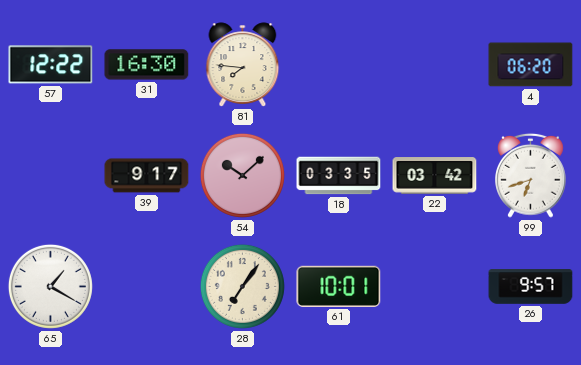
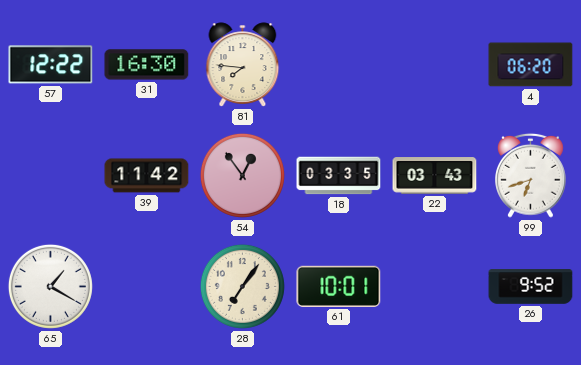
39: 9:17 -> 11:42 (147, 176)
54: 10:08 -> 12:54 (242, 175)
22: 03:42 -> 03:43 (435, 176)
26: 9:57 -> 9:52 (531, 287)
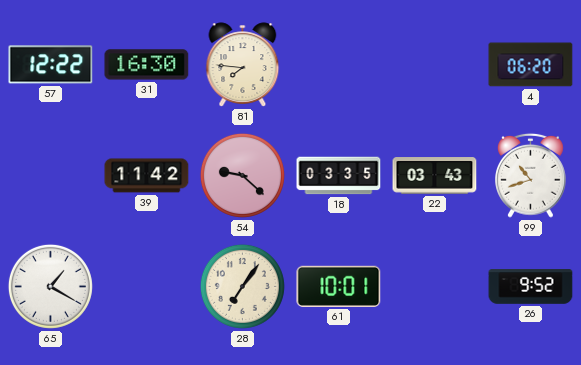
54: 12:54 -> 9:22 (242, 175)
99: 6:42 -> 10:42 (531, 175)
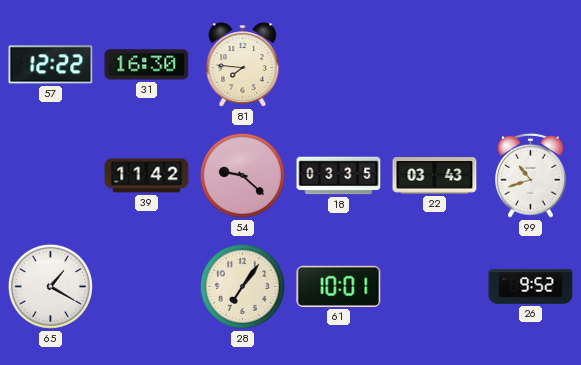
4: 06:20 -> none (531, 65)
